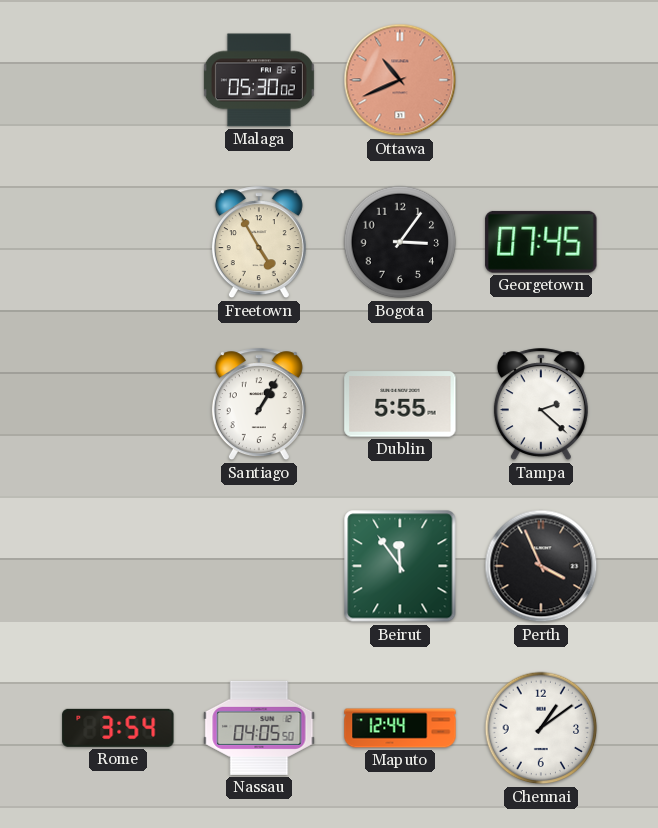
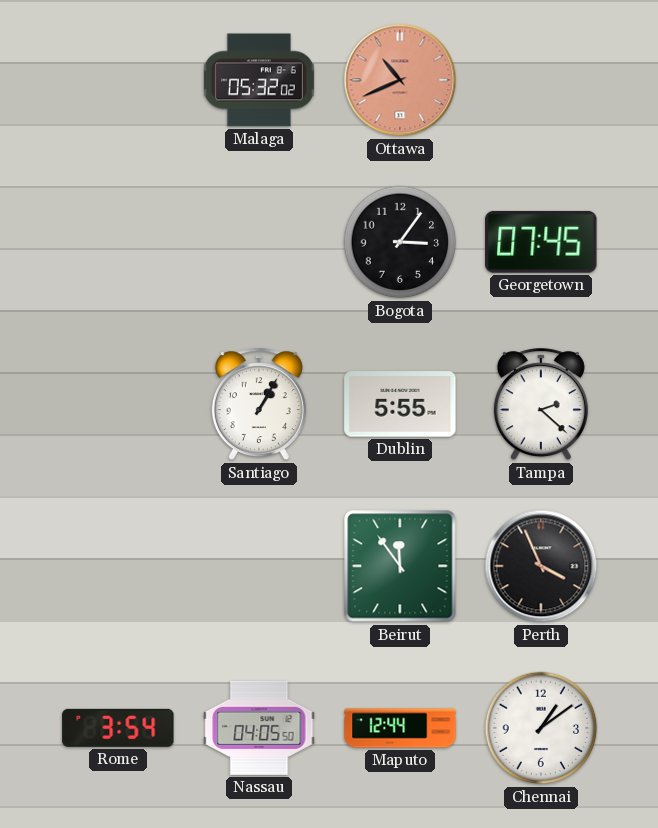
Malaga: 05:30 -> 05:32 (259, 80)
Freetown: 4:55 -> none (259, 243)
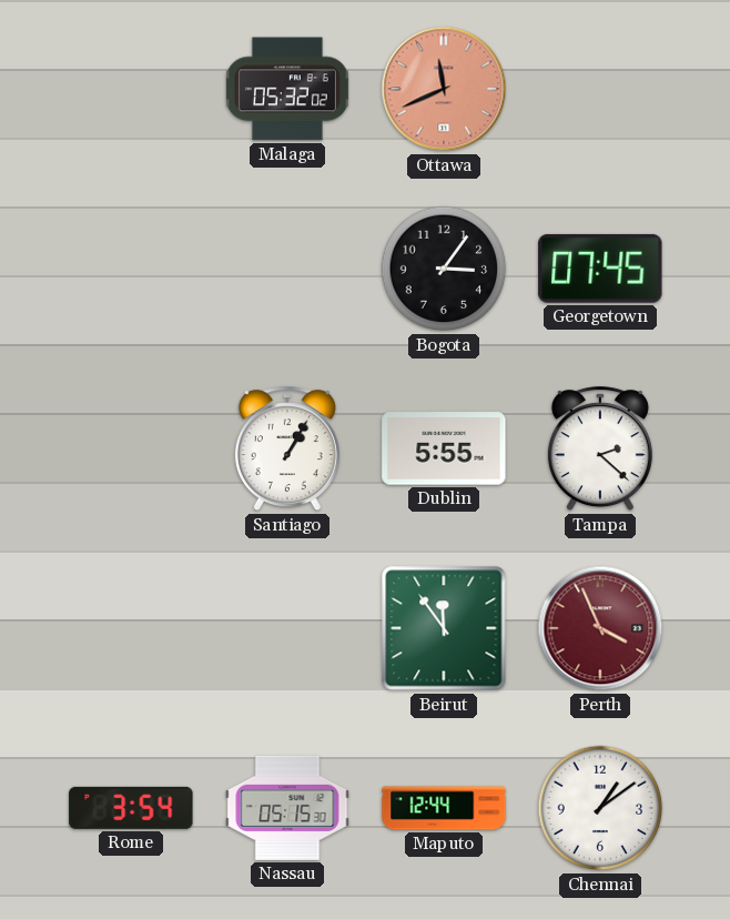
Ottawa: 10:41 -> 11:41 (444, 89)
Perth dial: black -> burgundy (600, 628)
Nassau: 04:05 -> 05:15 (287, 808)
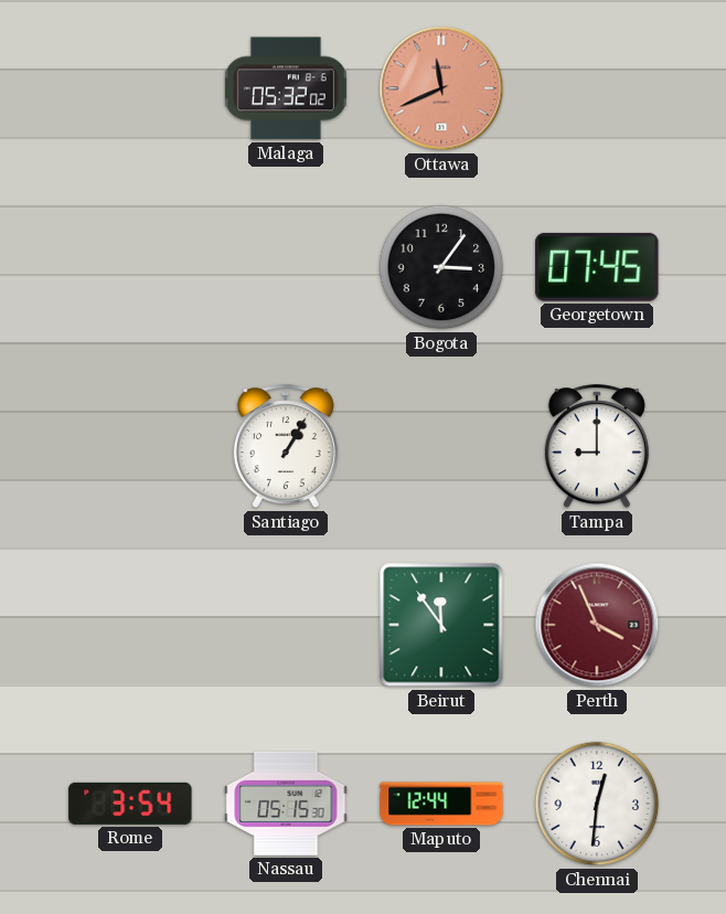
Dublin: 5:55 -> none (444, 448)
Tampa: 2:22 -> 9:00 (597, 447)
Chennai: 1:09 -> 12:31 (597, 804)
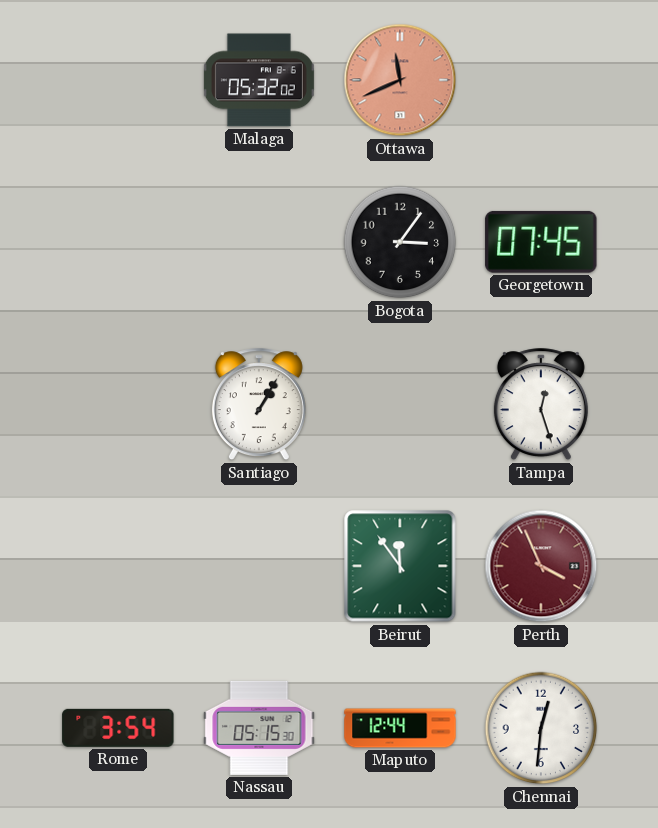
Tampa: 9:00 -> 12:27 (541, 405)
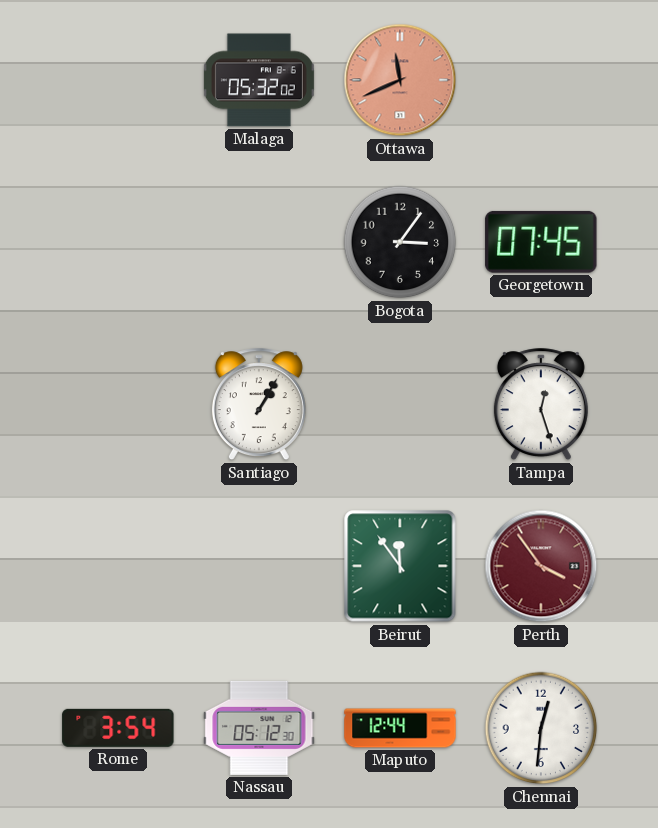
Perth: 3:56 -> 3:54 (541, 566)
Nassau: 05:15 -> 05:12 (259, 728)
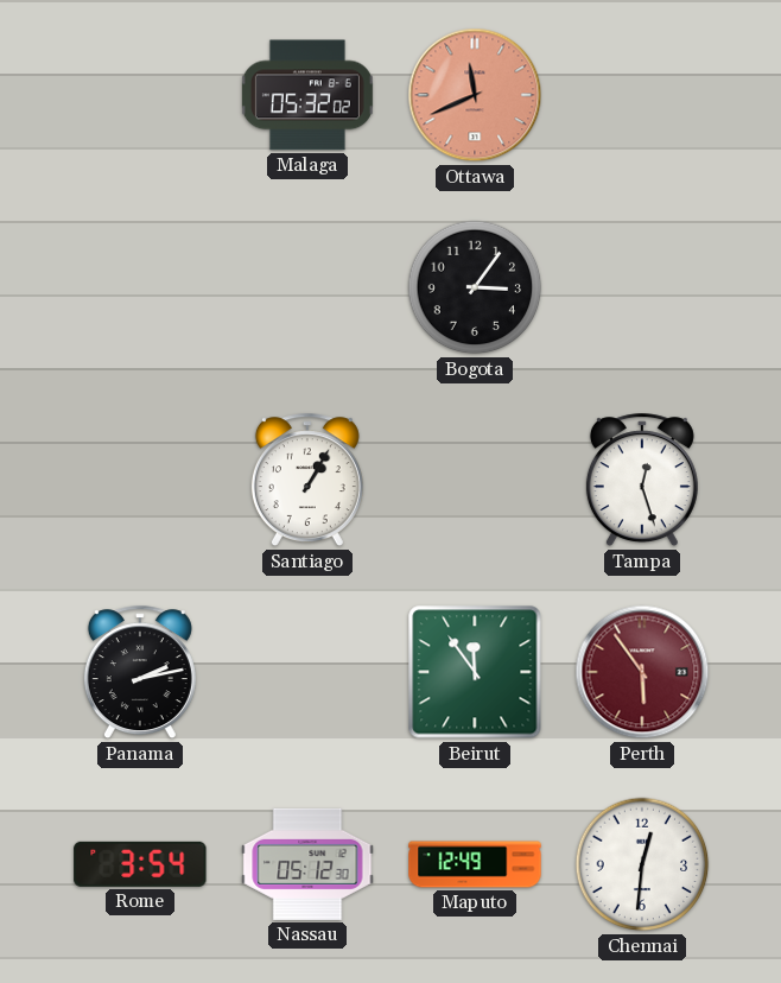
Georgetown: 07:45 -> none (541, 242)
Panama: none -> 2:13 (140, 673)
Perth: 3:54 -> 5:54 (642, 672)
Maputo: 12:44 -> 12:49 (475, 864)
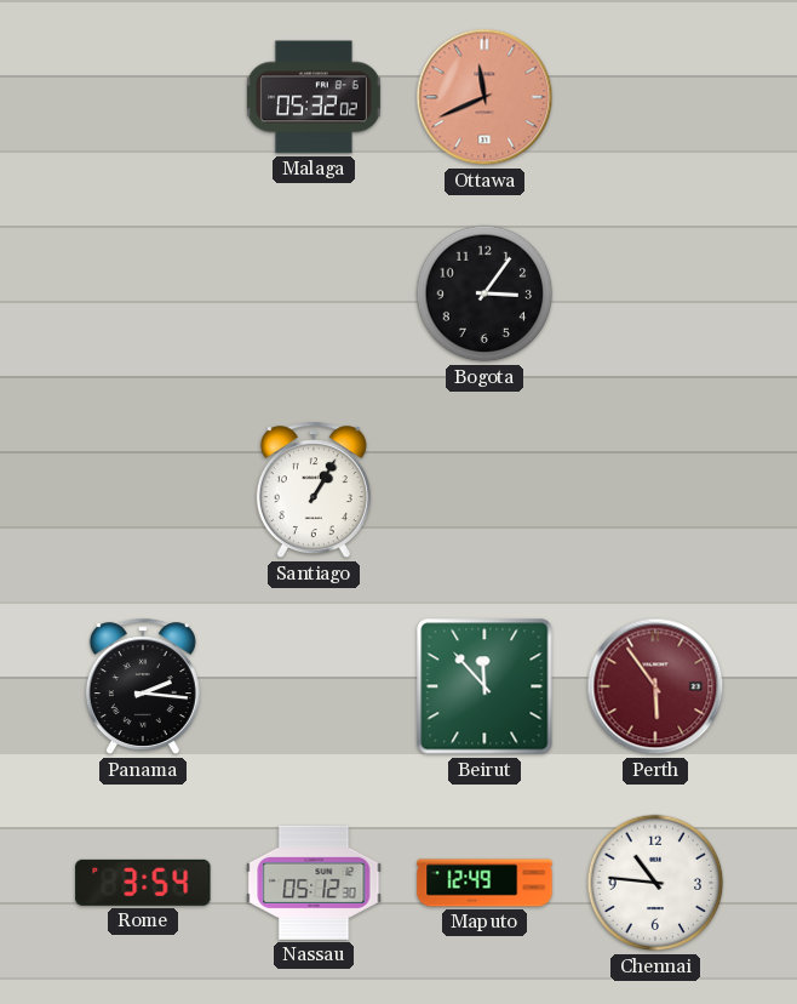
Tampa: 12:27 -> none (642, 481)
Panama: 2:13 -> 2:16 (143, 688)
Beirut: 11:54 -> 11:53 (484, 686)
Chennai: 12:31 -> 10:46 (655, 883)
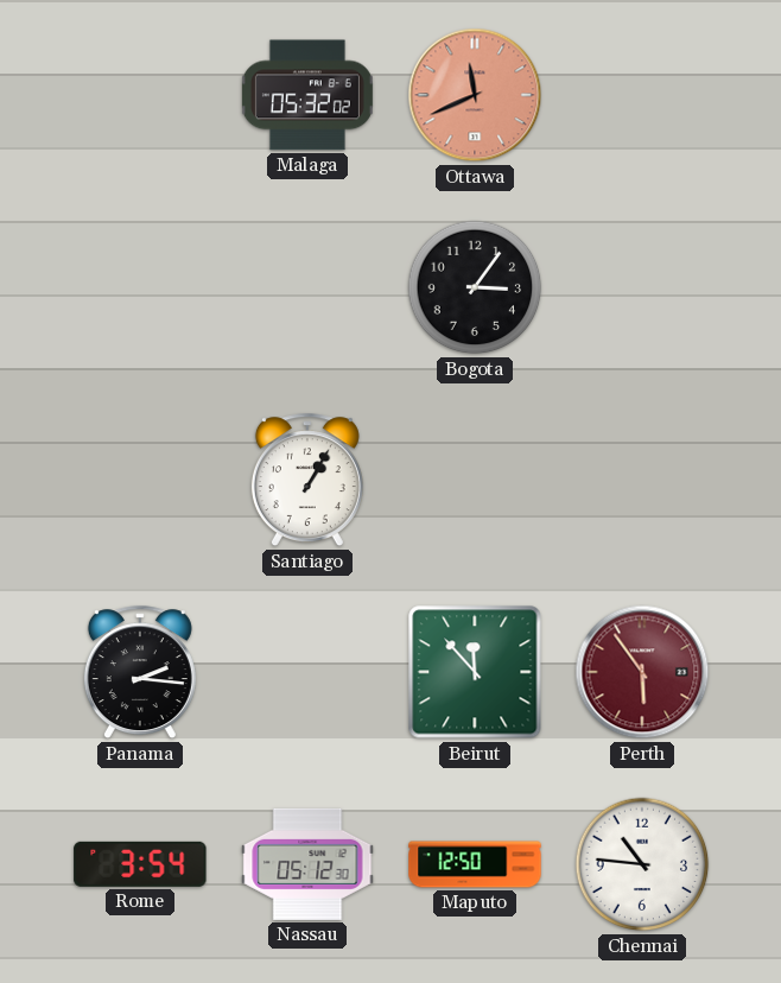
Maputo: 12:49 -> 12:50 (475, 864)
